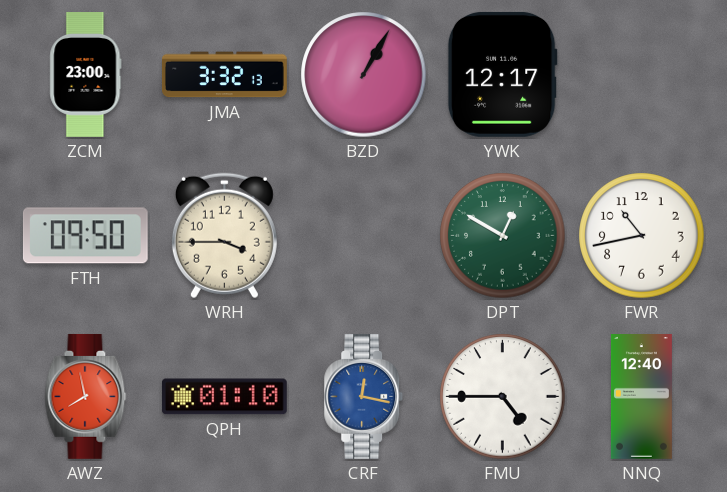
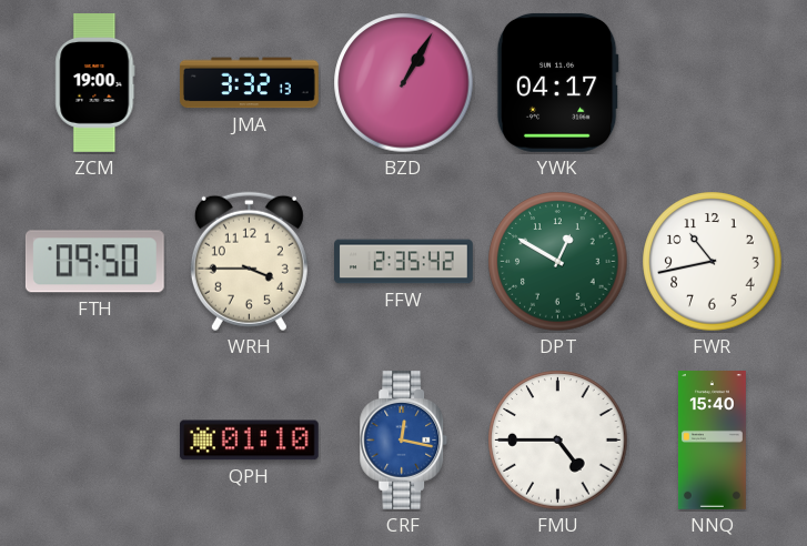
ZCM: 23:00 -> 19:00 (95, 83)
YWK: 12:17 -> 04:17 (557, 82)
FFW: none -> 2:35 (404, 262)
AWZ: 7:58 -> none (86, 396)
NNQ: 12:40 -> 15:40 (712, 441)
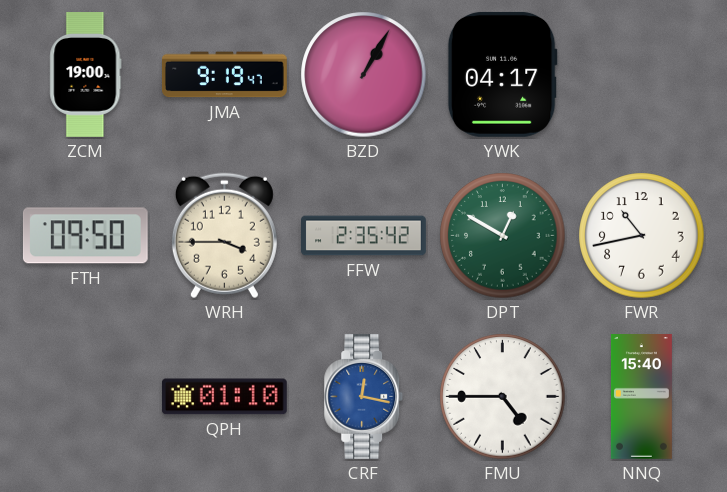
JMA: 3:32 -> 9:19 (225, 75)
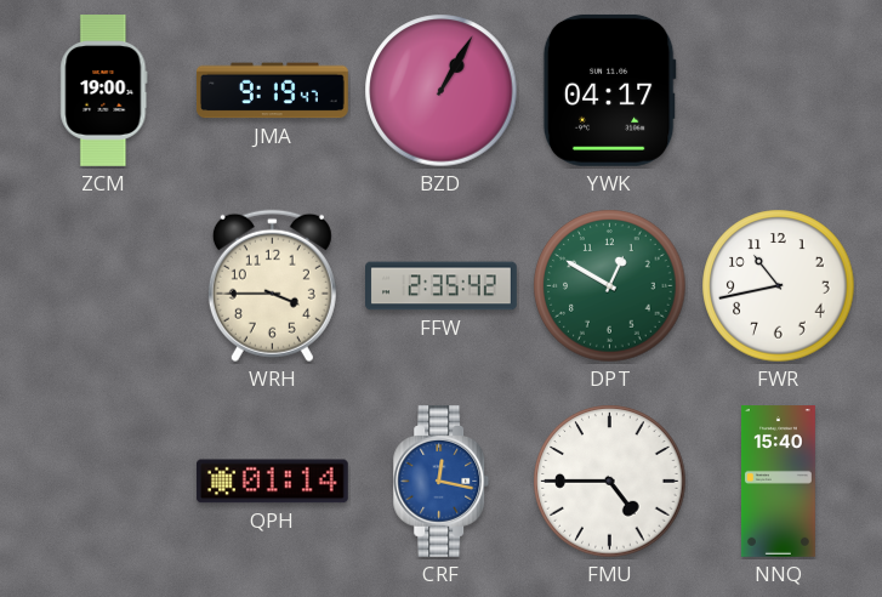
FTH: 09:50 -> none (85, 236)
QPH: 01:10 -> 01:14 (272, 482)
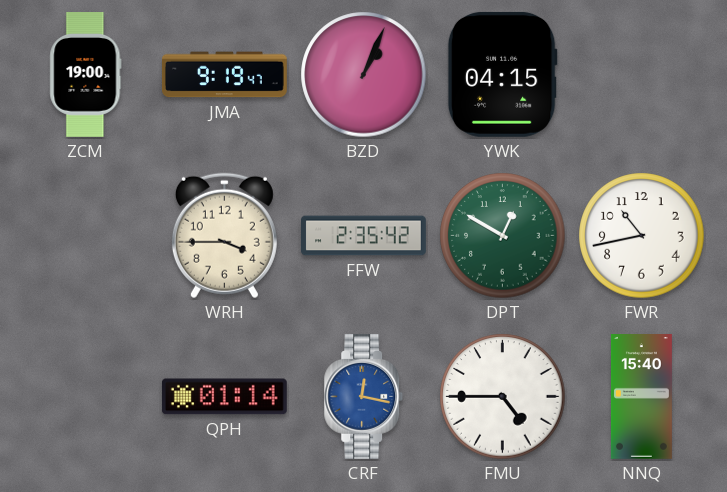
BZD: 1:05 -> 1:04 (364, 75)
YWK: 04:17 -> 04:15 (502, 74)
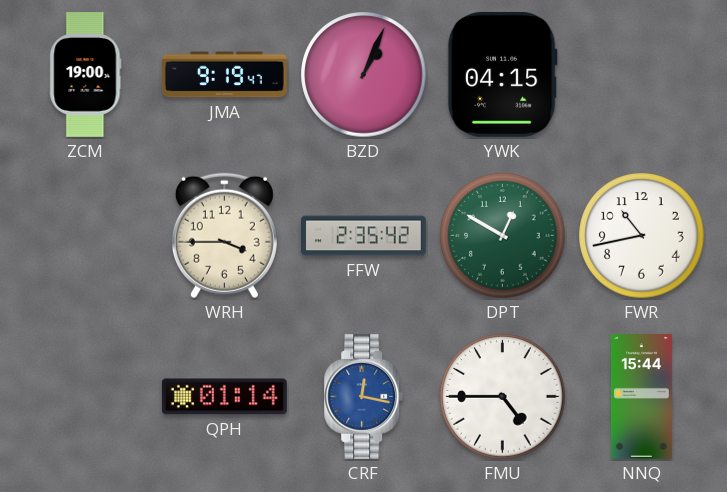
NNQ: 15:40 -> 15:44 (641, 397)
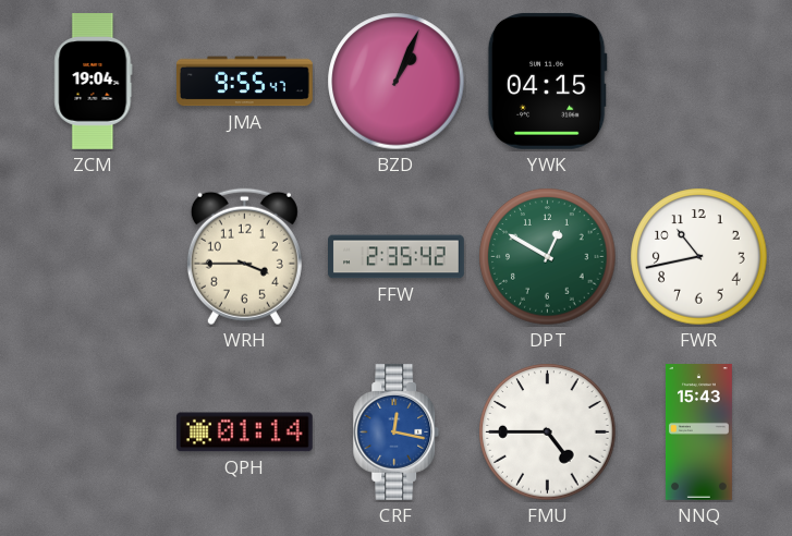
ZCM: 19:00 -> 19:04 (94, 82)
JMA: 9:19 -> 9:55 (245, 82)
NNQ: 15:44 -> 15:43 (698, 433)
